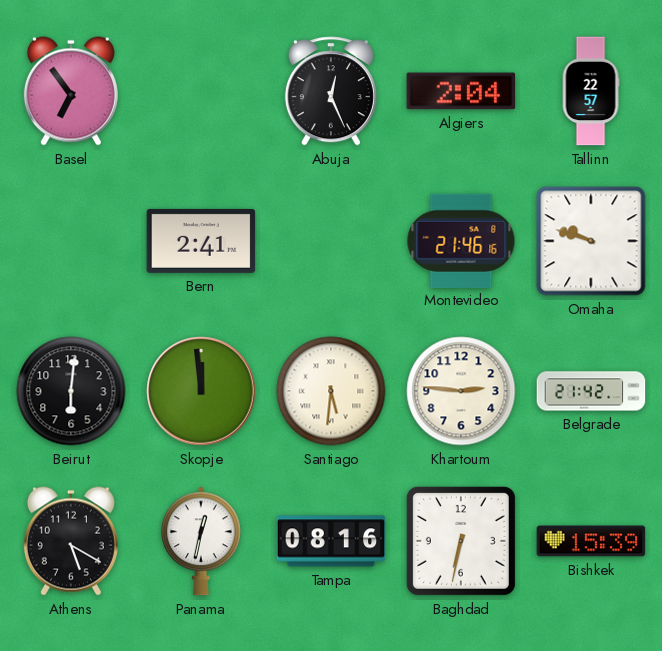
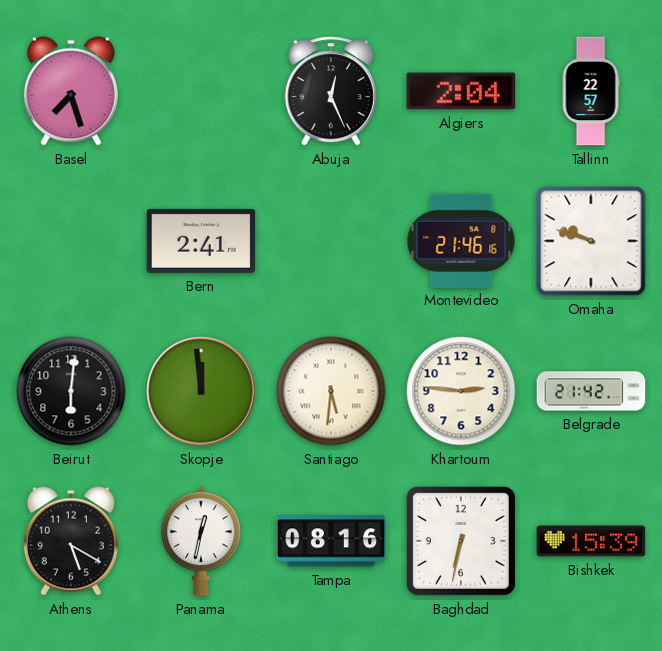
Basel: 6:54 -> 7:27 (71, 91)
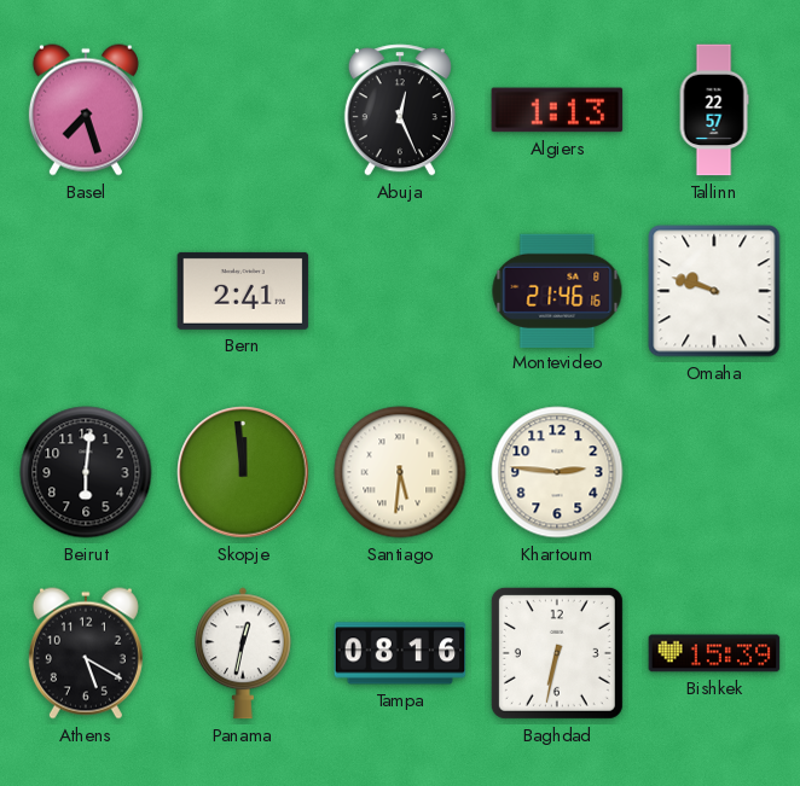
Algiers: 2:04 -> 1:13 (557, 110)
Belgrade: 21:42 -> none (591, 391)
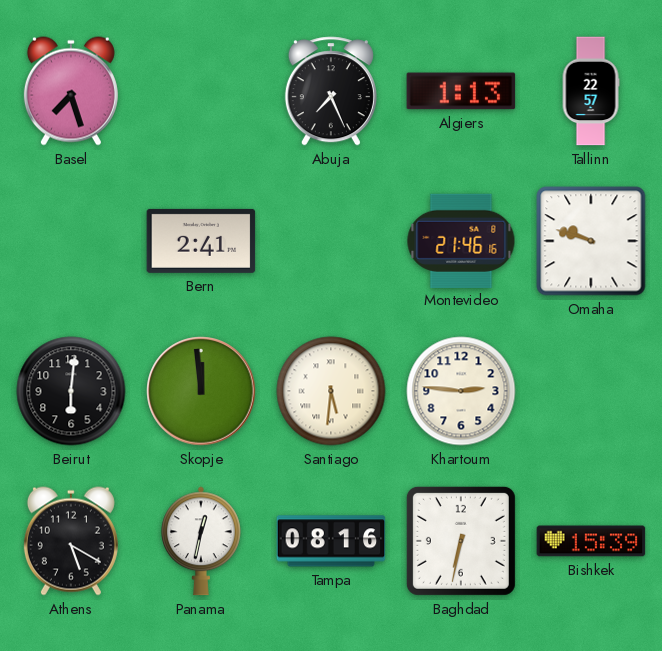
Abuja: 12:26 -> 7:26 (331, 91)
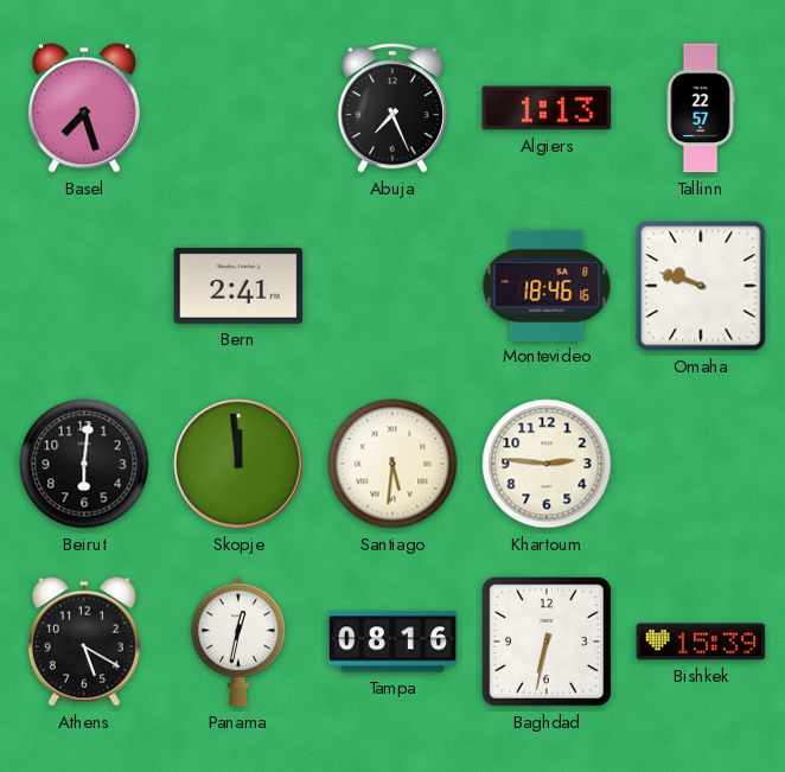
Montevideo: 21:46 -> 18:46 (547, 285)
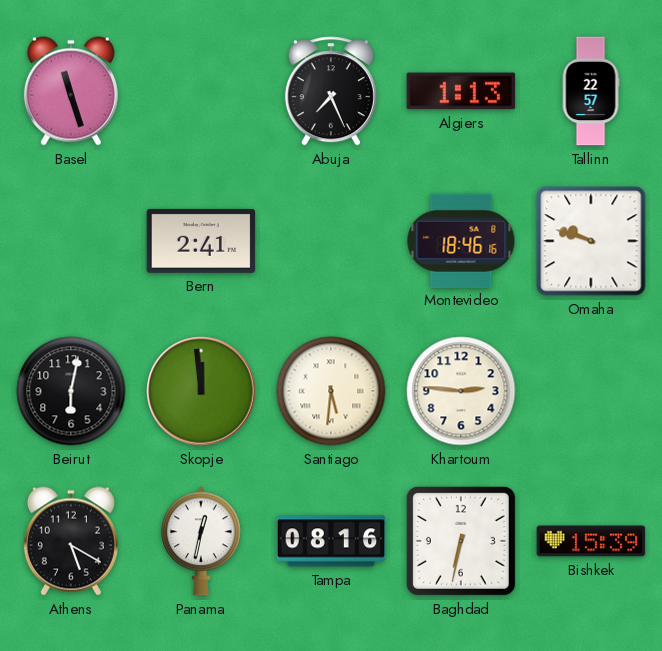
Basel: 7:27 -> 11:27 (71, 91)
Beirut: 6:01 -> 6:02 (71, 391)
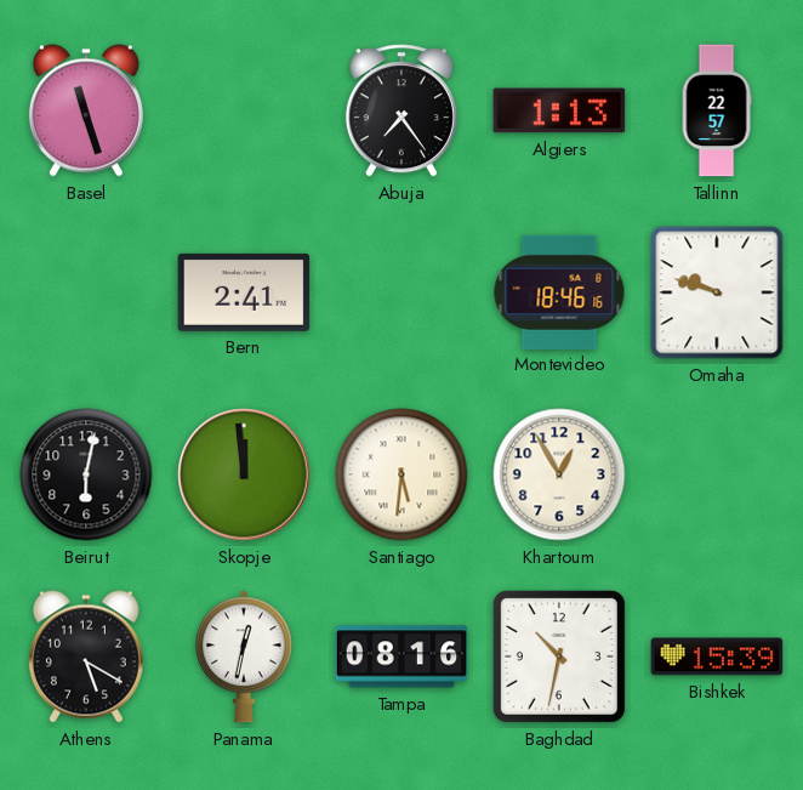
Abuja: 7:26 -> 7:24 (401, 110)
Khartoum: 2:46 -> 12:55 (559, 474)
Baghdad: 6:32 -> 10:32 (559, 657)
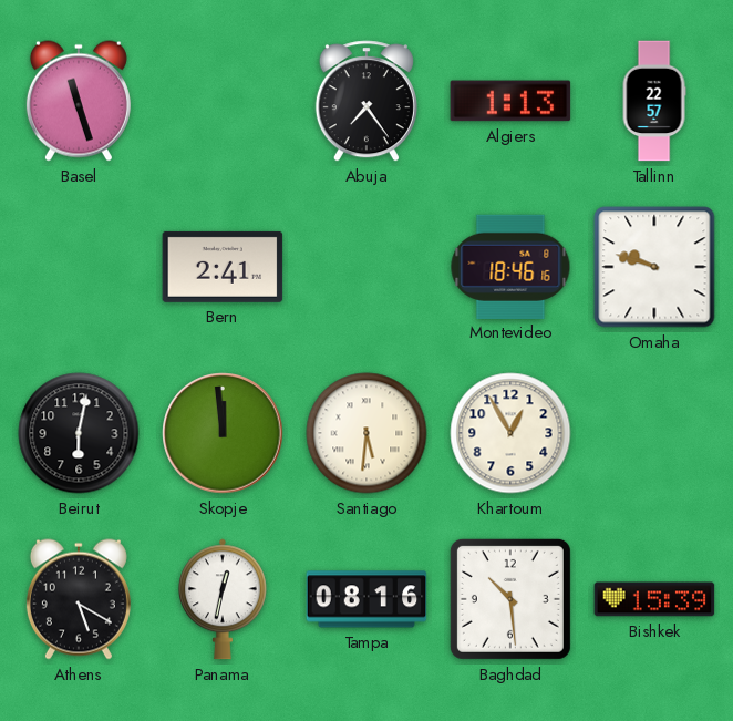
Baghdad: 10:32 -> 10:29 (510, 599)
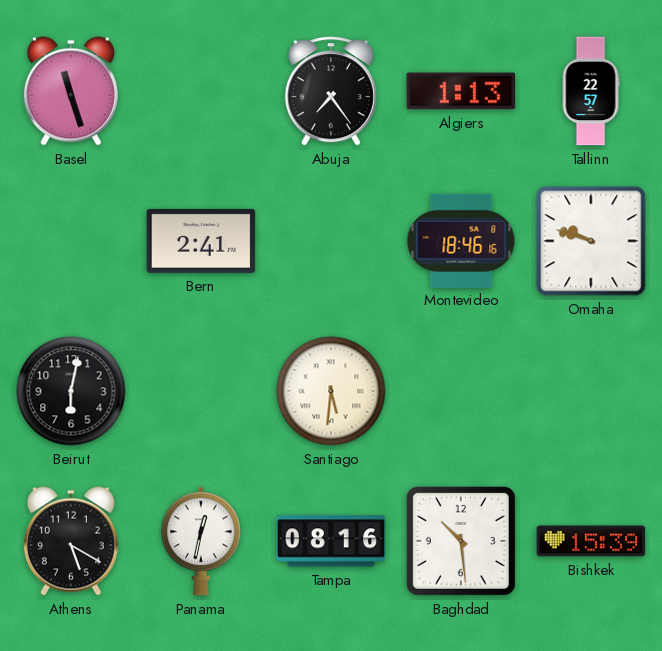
Skopje: 11:59 -> none (223, 433)
Khartoum: 12:55 -> none (510, 433)
